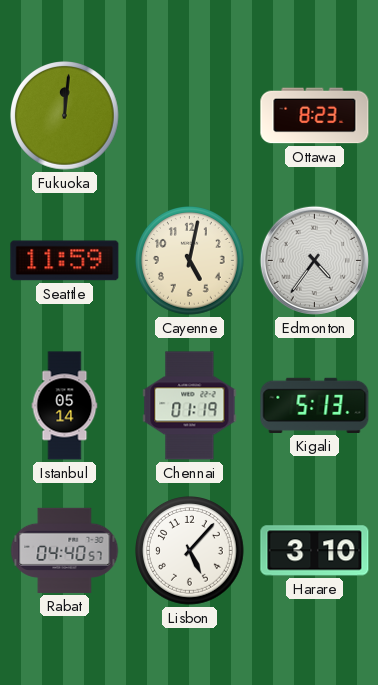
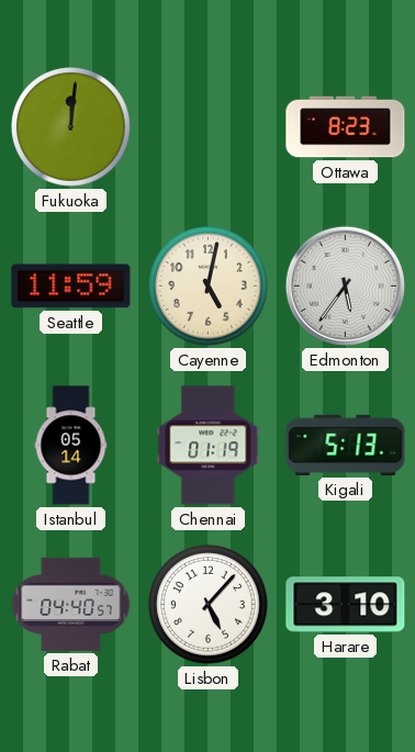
Edmonton: 4:36 -> 5:36 (345, 285)
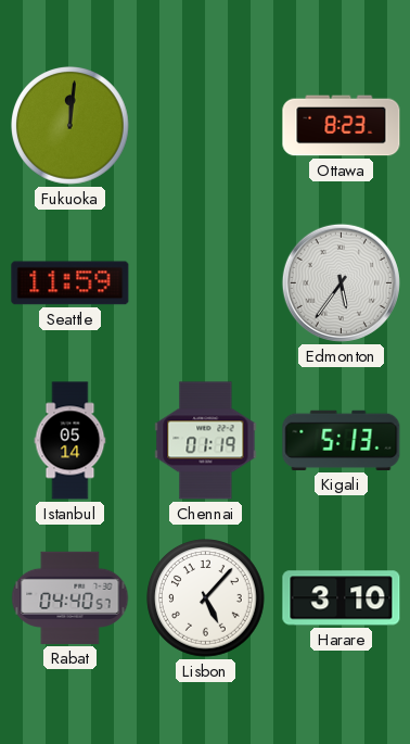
Cayenne: 5:02 -> none (209, 287)
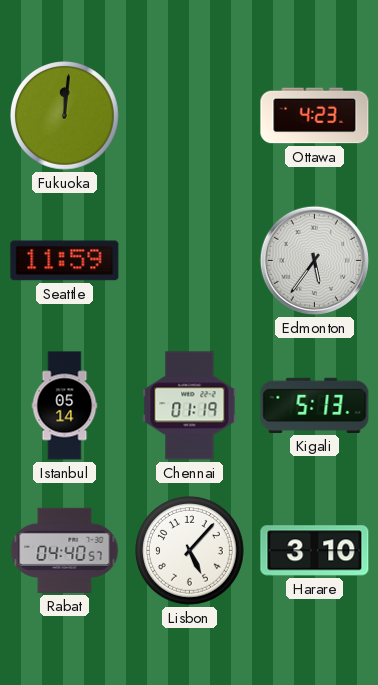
Ottawa: 8:23 -> 4:23 (315, 116)
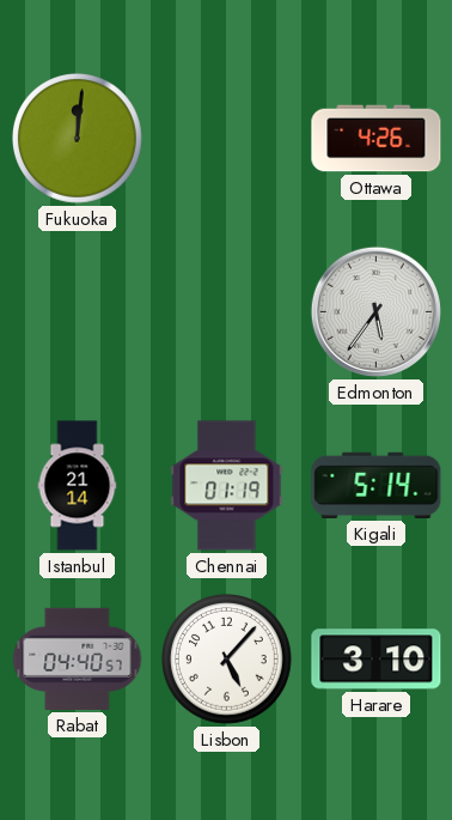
Ottawa: 4:23 -> 4:26 (377, 139)
Seattle: 11:59 -> none (65, 261)
Istanbul: 05:14 -> 21:14 (78, 486)
Kigali: 5:13 -> 5:14 (377, 485)
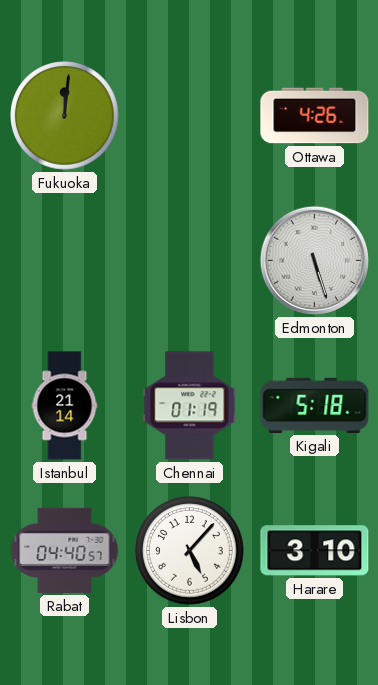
Edmonton: 5:36 -> 5:27 (314, 260)
Kigali: 5:14 -> 5:18 (315, 405)
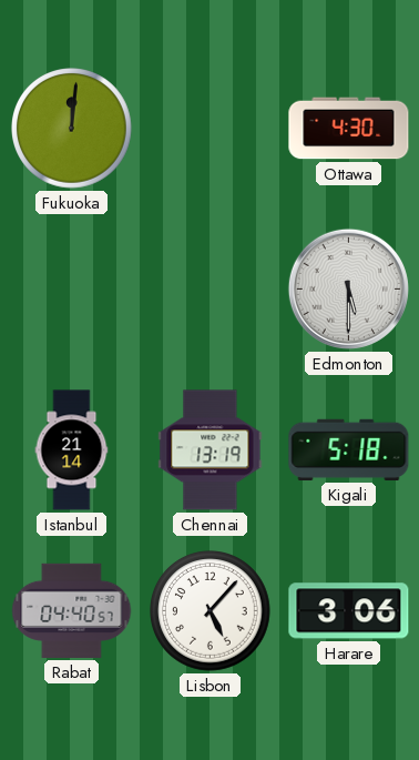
Ottawa: 4:26 -> 4:30 (349, 129)
Edmonton: 5:27 -> 5:30 (348, 288)
Chennai: 01:19 -> 13:19 (211, 450)
Harare: 3:10 -> 3:06 (349, 611)
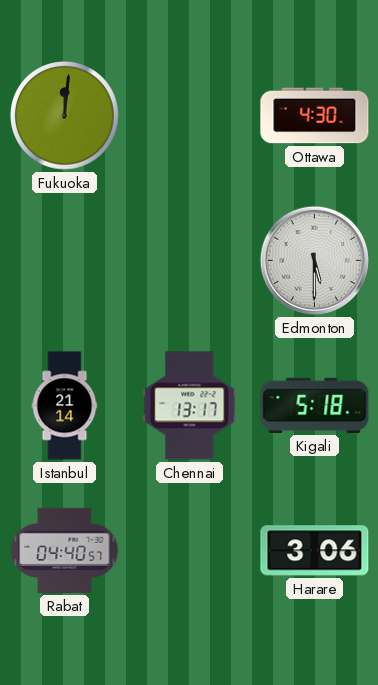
Chennai: 13:19 -> 13:17 (190, 406)
Lisbon: 5:07 -> none (211, 611)
